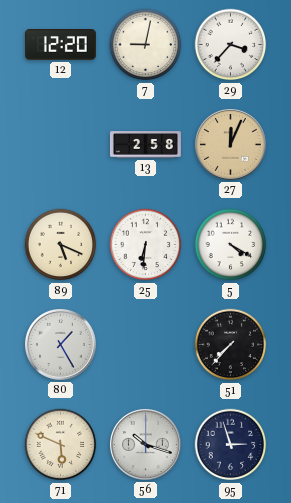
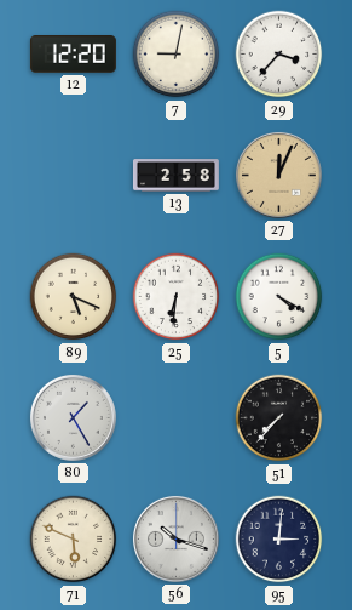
95: 2:57 -> 3:01 (279, 540)
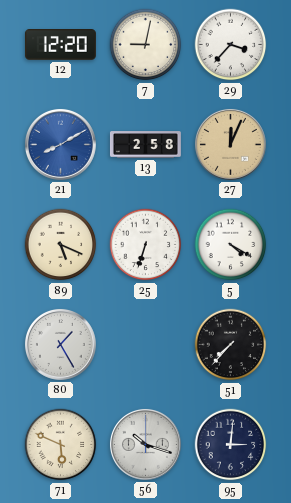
21: none -> 8:10 (60, 144)
25: 6:31 -> 6:33 (146, 245)
